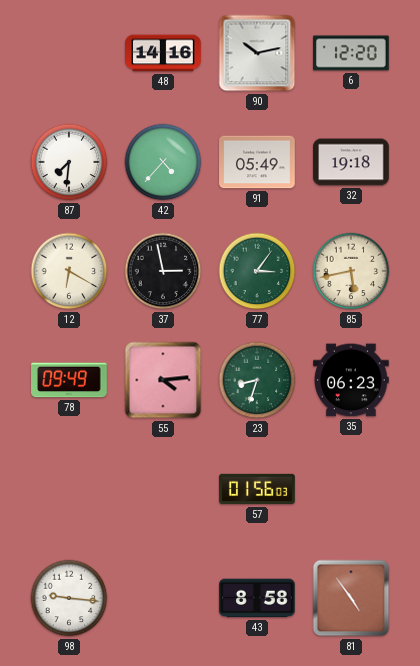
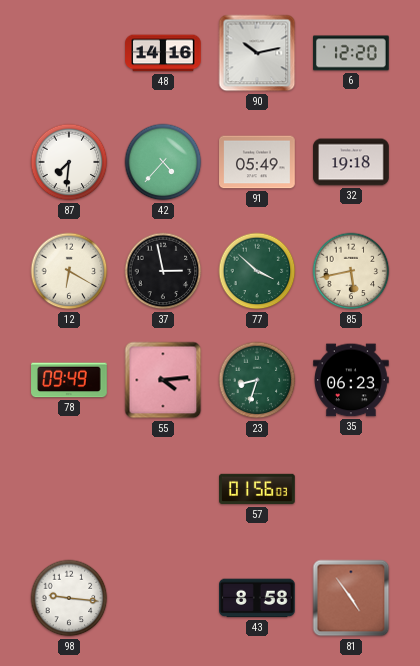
77: 3:06 -> 3:52 (257, 271)
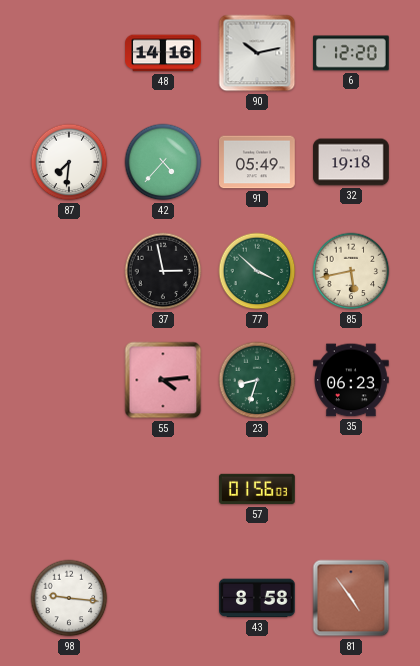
12: 6:20 -> none (69, 271)
78: 09:49 -> none (69, 380)
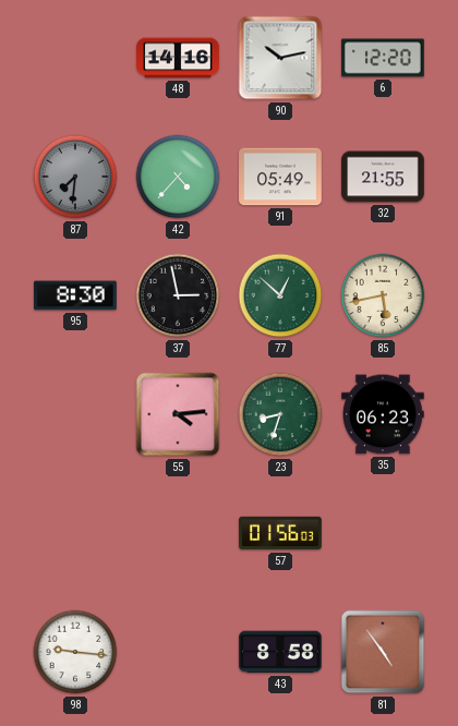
87 dial: white -> grey (75, 177)
32: 19:18 -> 21:55 (383, 177)
95: none -> 8:30 (75, 295)
77: 3:52 -> 12:52 (280, 295)
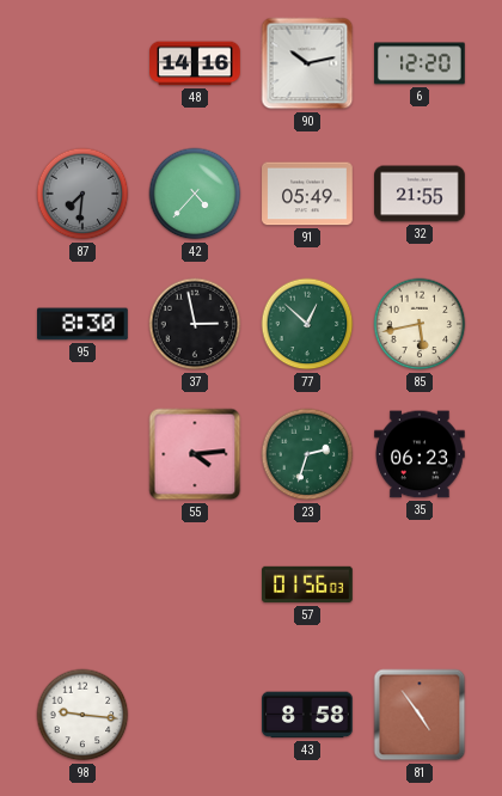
23: 8:33 -> 2:33 (307, 454)
